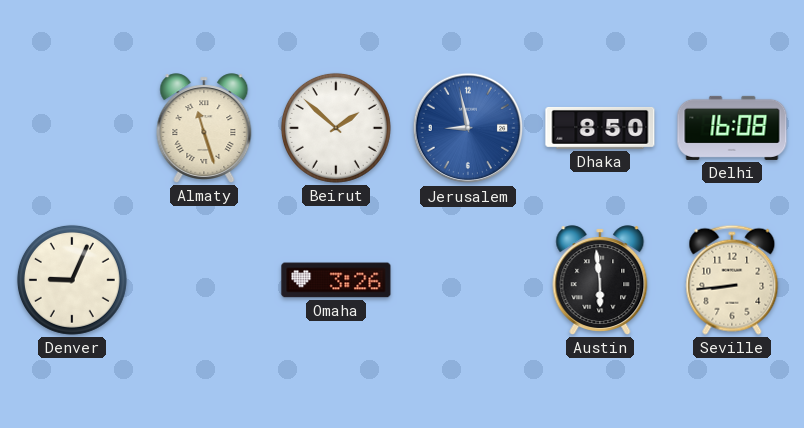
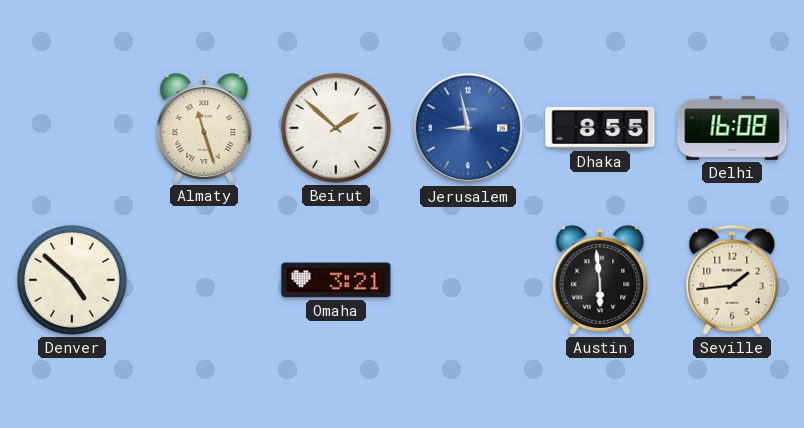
Dhaka: 8:50 -> 8:55 (600, 128)
Denver: 9:04 -> 4:52 (72, 280)
Omaha: 3:26 -> 3:21 (336, 280)
Seville: 8:44 -> 1:44 (732, 280)
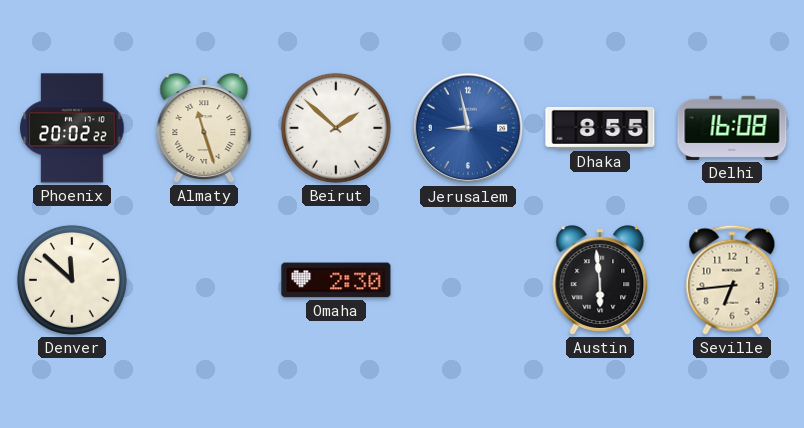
Phoenix: none -> 20:02 (72, 128)
Denver: 4:52 -> 11:52 (72, 280)
Omaha: 3:21 -> 2:30 (336, 280)
Seville: 1:44 -> 6:44 (732, 280)
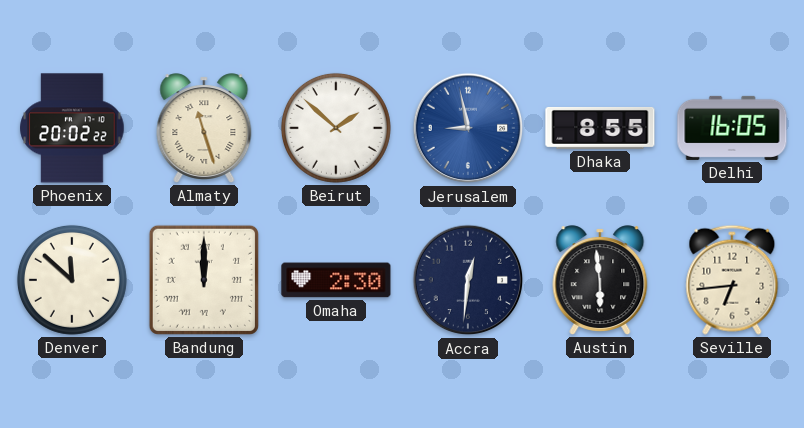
Delhi: 16:08 -> 16:05 (732, 128)
Bandung: none -> 12:00 (204, 280)
Accra: none -> 12:31 (468, 280)
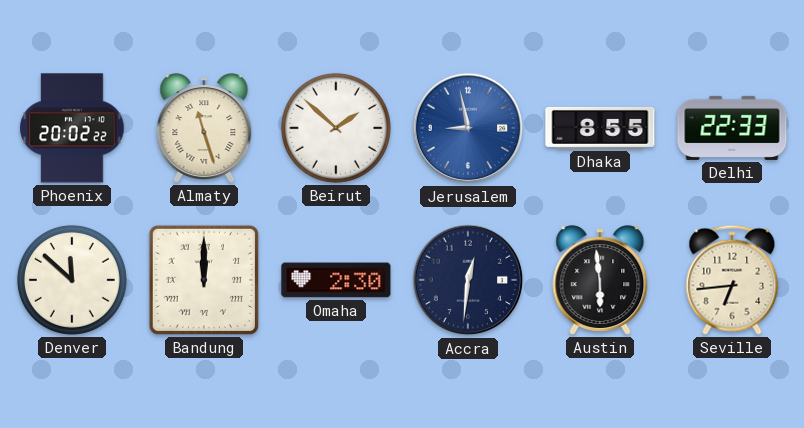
Delhi: 16:05 -> 22:33 (732, 128)
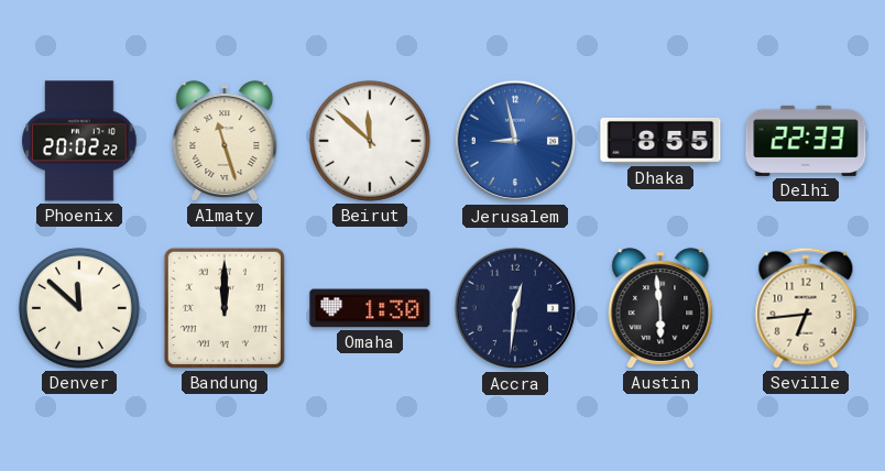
Beirut: 1:52 -> 11:52 (370, 141)
Omaha: 2:30 -> 1:30 (370, 308)
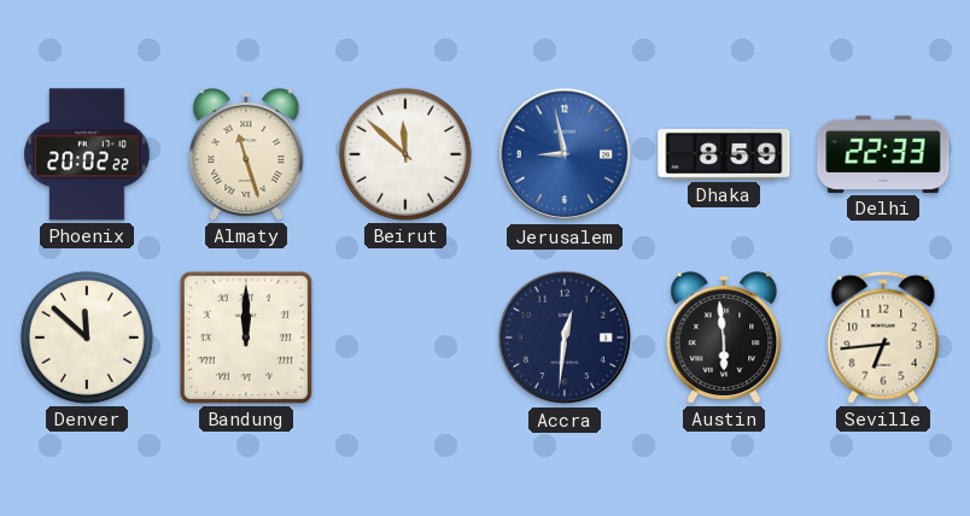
Dhaka: 8:55 -> 8:59 (724, 154)
Omaha: 1:30 -> none (370, 308)
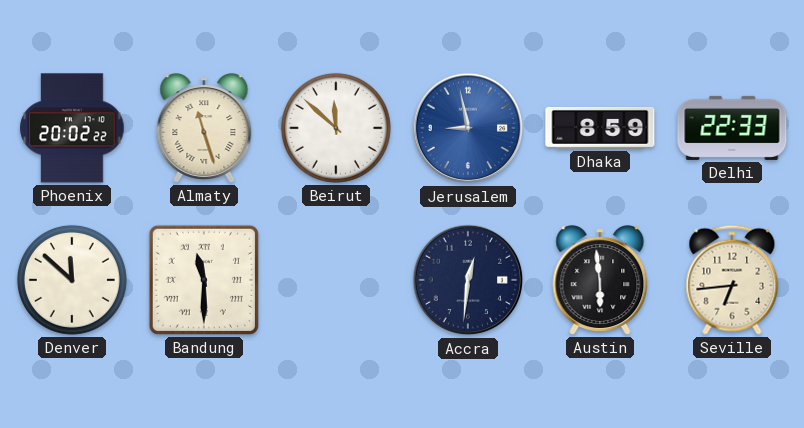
Bandung: 12:00 -> 11:30 (204, 280)
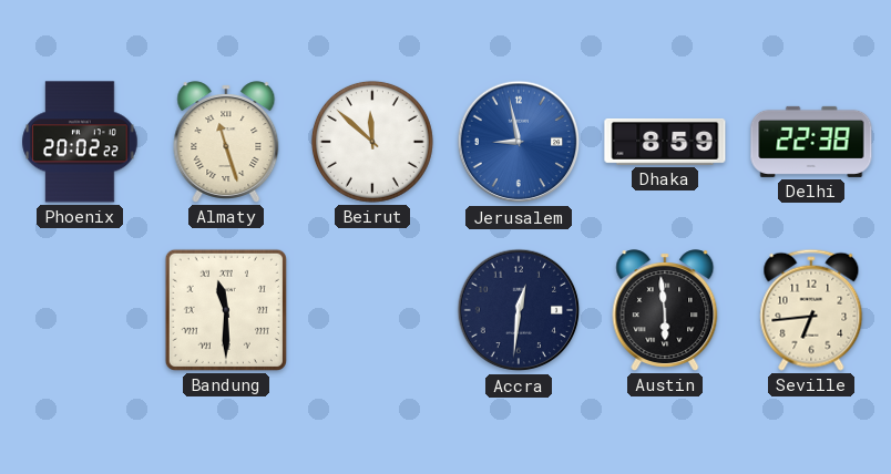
Delhi: 22:33 -> 22:38 (811, 142)
Denver: 11:52 -> none (72, 280)
